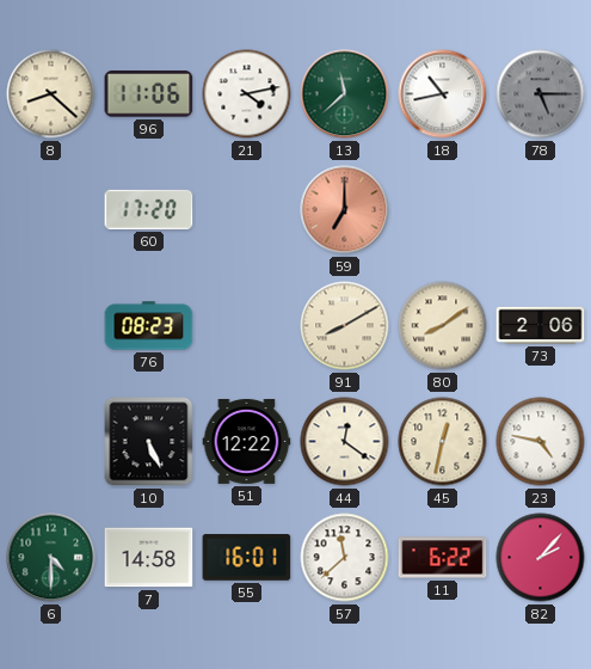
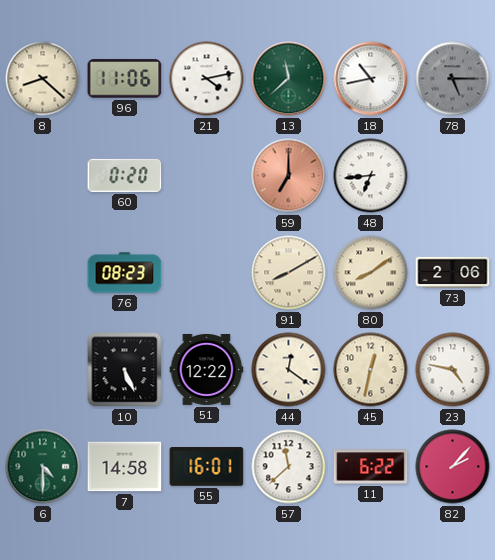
60: 17:20 -> 0:20 (125, 175)
48: none -> 6:44 (371, 176)
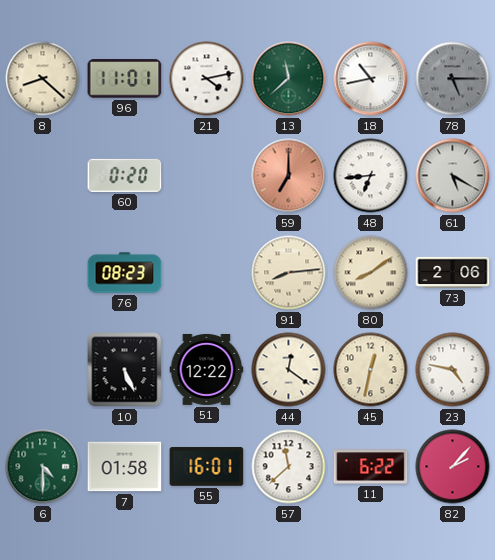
96: 11:06 -> 11:01 (125, 79)
61: none -> 5:20 (453, 176)
91: 8:10 -> 8:14 (289, 273)
7: 14:58 -> 01:58 (125, 467)
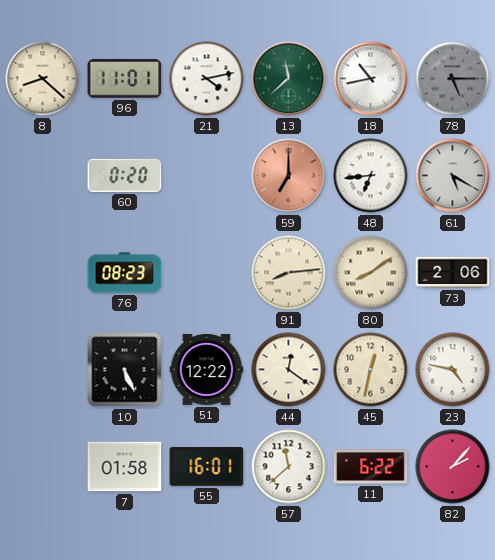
6: 4:30 -> none (43, 467)
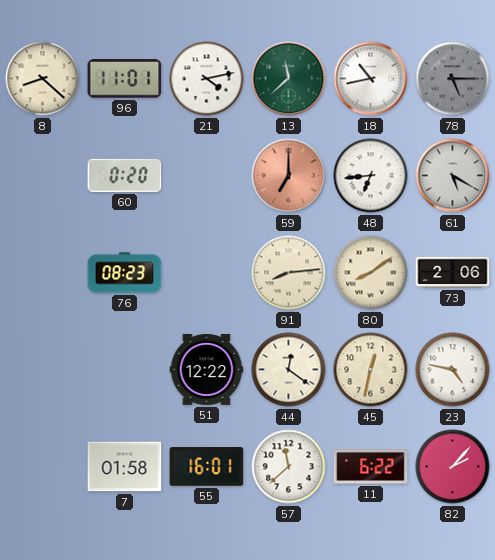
10: 5:26 -> none (125, 370)
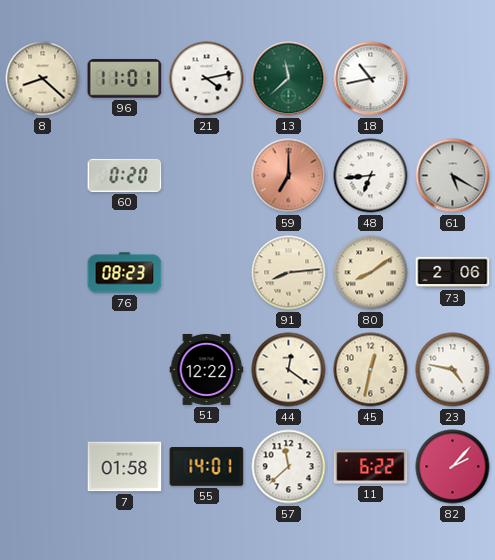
78: 5:15 -> none (453, 79)
55: 16:01 -> 14:01 (207, 467)
